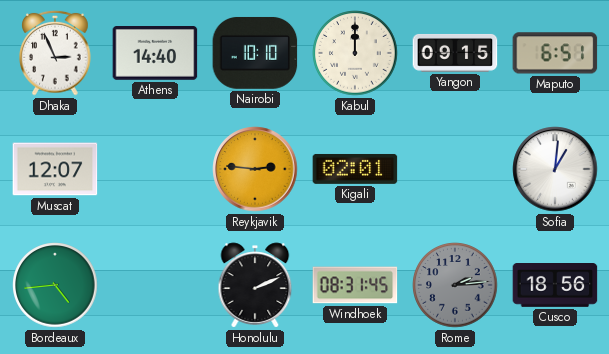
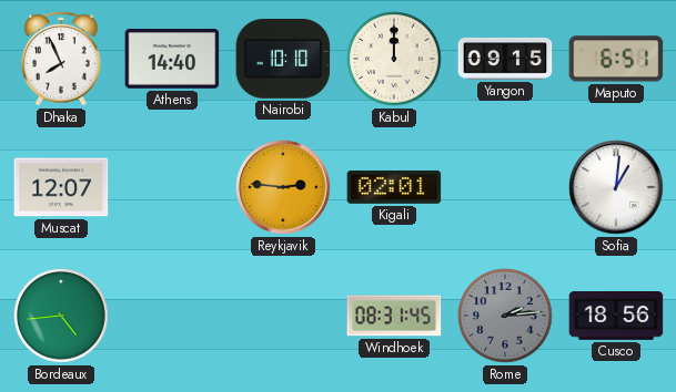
Dhaka: 2:56 -> 7:56 (61, 59)
Honolulu: 2:11 -> none (255, 285)
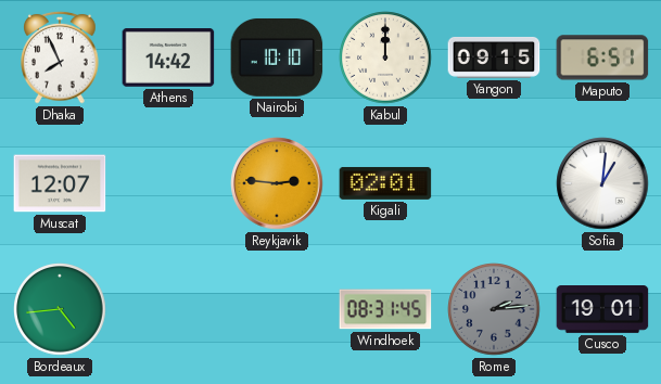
Athens: 14:40 -> 14:42 (168, 59)
Cusco: 18:56 -> 19:01 (602, 310)
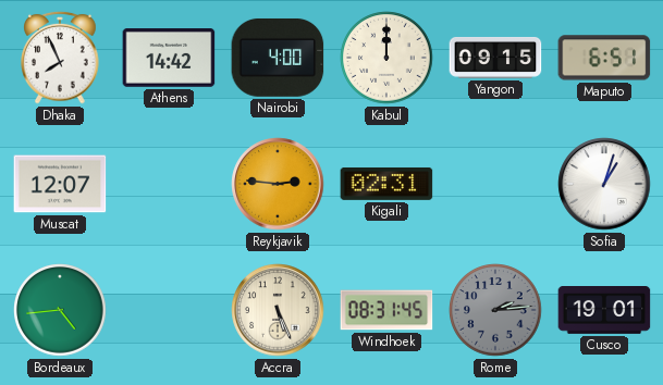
Nairobi: 10:10 -> 4:00 (278, 58)
Kigali: 02:01 -> 02:31 (386, 184)
Sofia: 1:01 -> 1:03 (604, 184)
Accra: none -> 5:26 (278, 310)
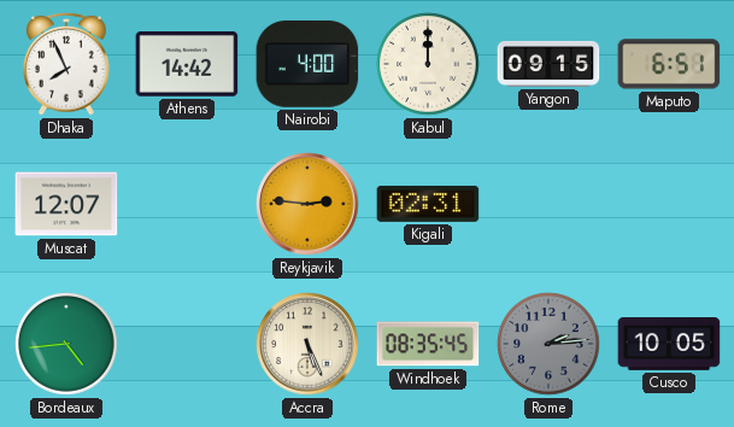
Sofia: 1:03 -> none (604, 184)
Windhoek: 08:31 -> 08:35 (428, 344)
Cusco: 19:01 -> 10:05 (669, 345)
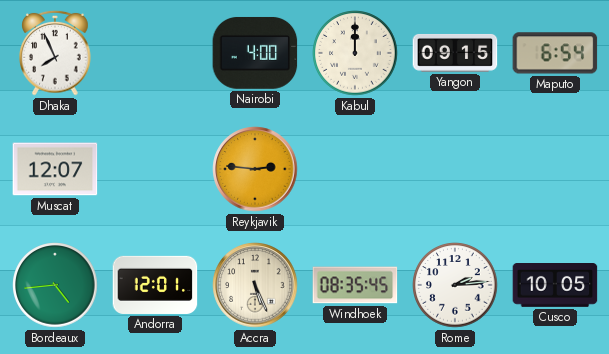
Athens: 14:42 -> none (187, 65)
Maputo: 6:51 -> 6:54 (555, 53)
Kigali: 02:31 -> none (428, 204)
Andorra: none -> 12:01 (155, 285)
Rome dial: grey -> white (455, 285)
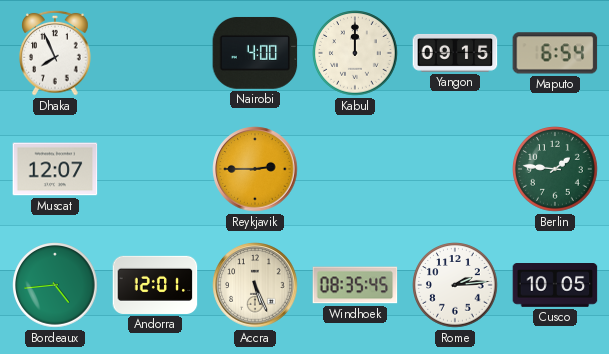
Reykjavik: 2:46 -> 2:45 (255, 169)
Berlin: none -> 1:46 (555, 169)
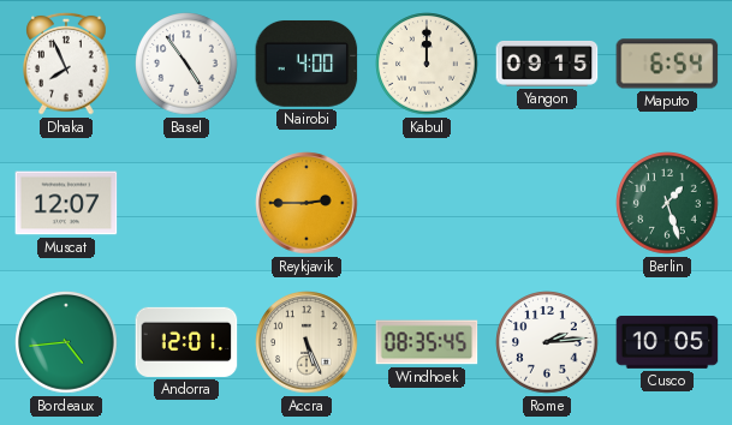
Basel: none -> 4:54 (186, 64)
Berlin: 1:46 -> 1:27 (667, 203)
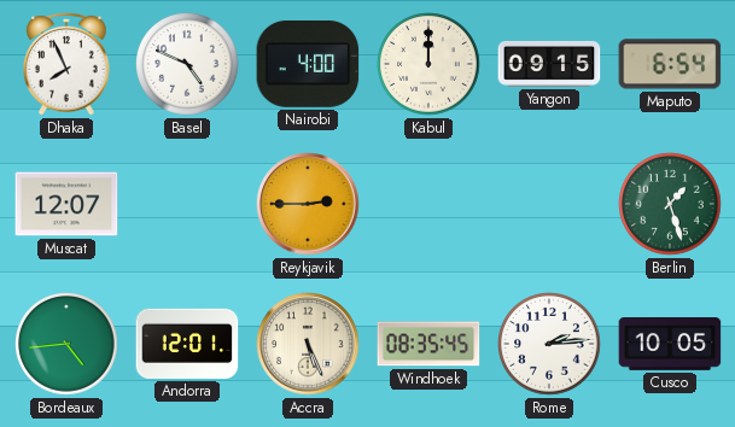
Basel: 4:54 -> 4:49 (187, 64)
